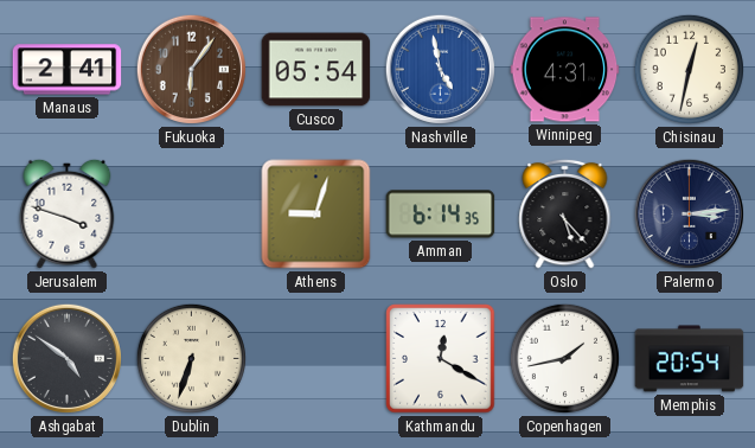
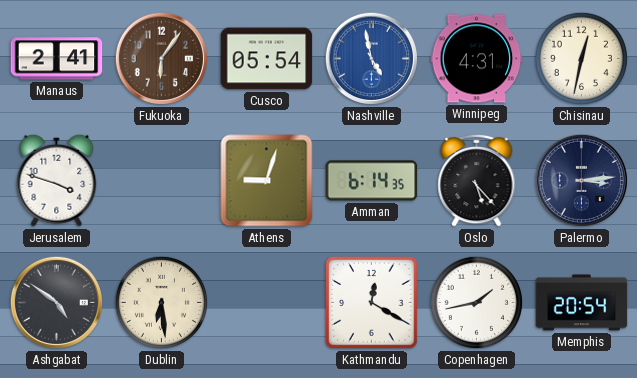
Dublin: 6:33 -> 6:29 (161, 302)
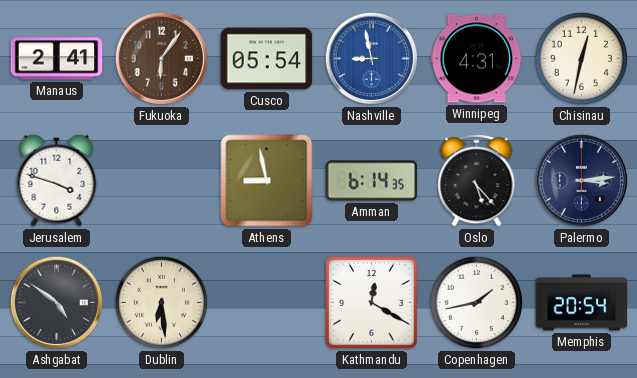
Nashville: 4:58 -> 8:58 (371, 58)
Athens: 9:03 -> 8:58 (267, 181)
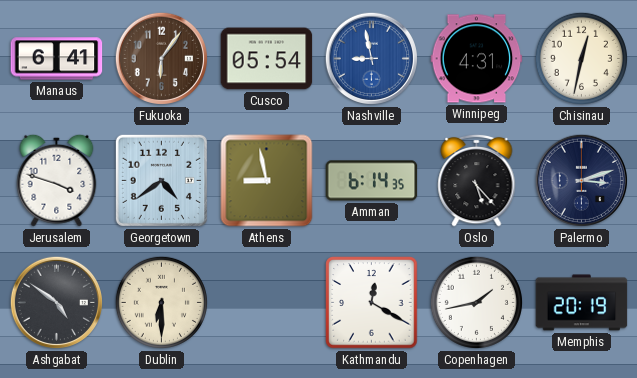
Manaus: 2:41 -> 6:41 (57, 59)
Georgetown: none -> 4:39 (161, 180)
Palermo: 3:14 -> 3:12 (581, 180)
Dublin: 6:29 -> 6:30 (161, 302)
Memphis: 20:54 -> 20:19 (582, 303)
